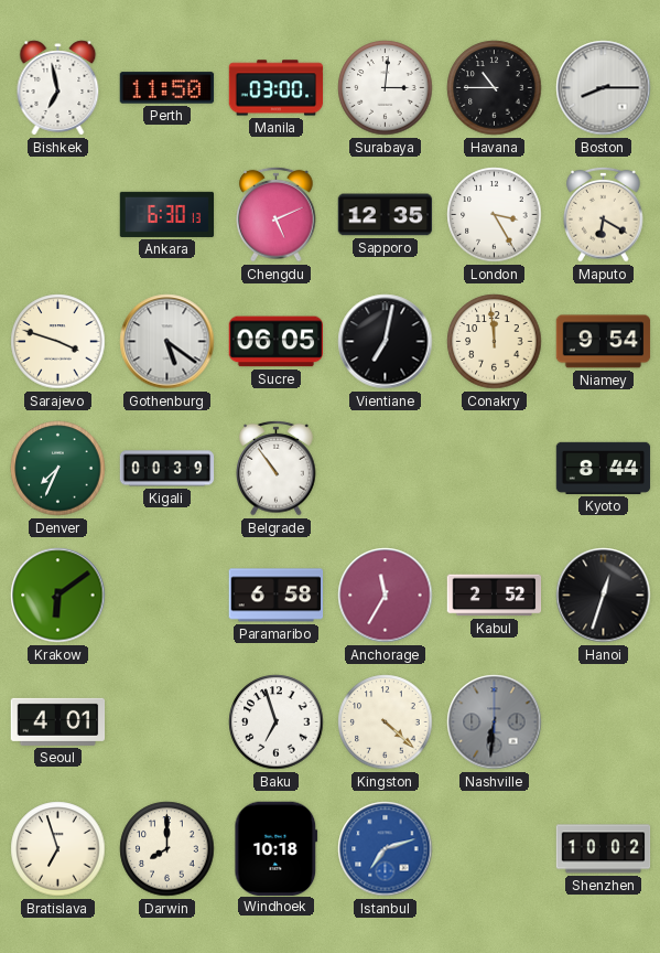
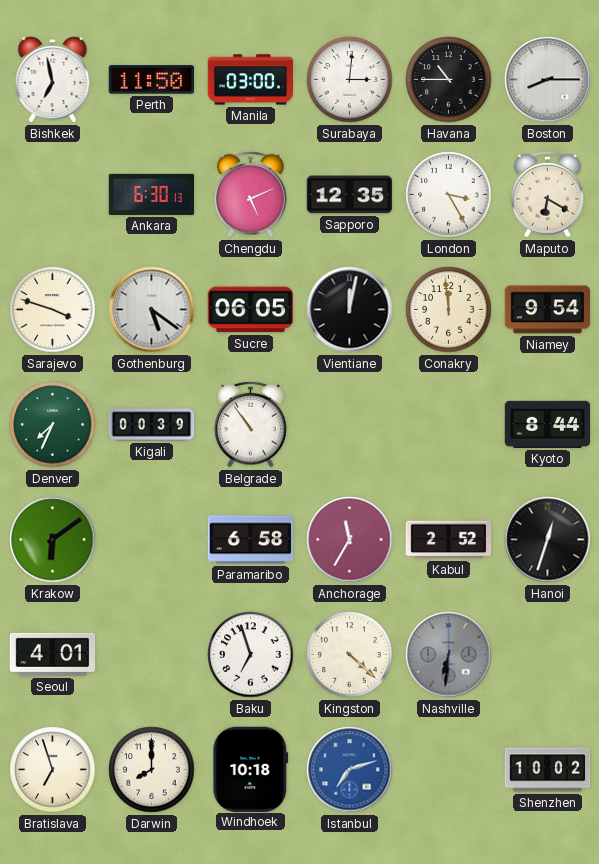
Vientiane: 7:02 -> 12:02 (350, 310)
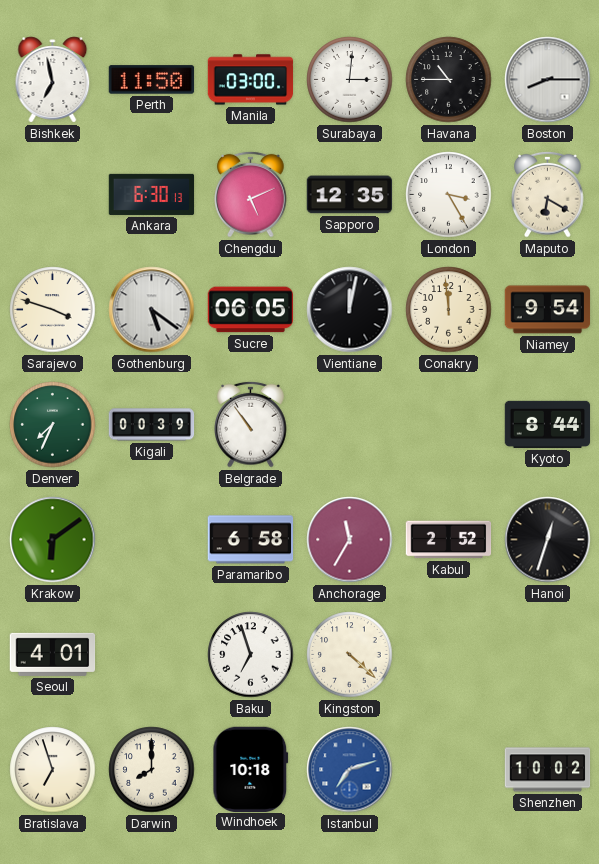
Nashville: 6:31 -> none (449, 655)
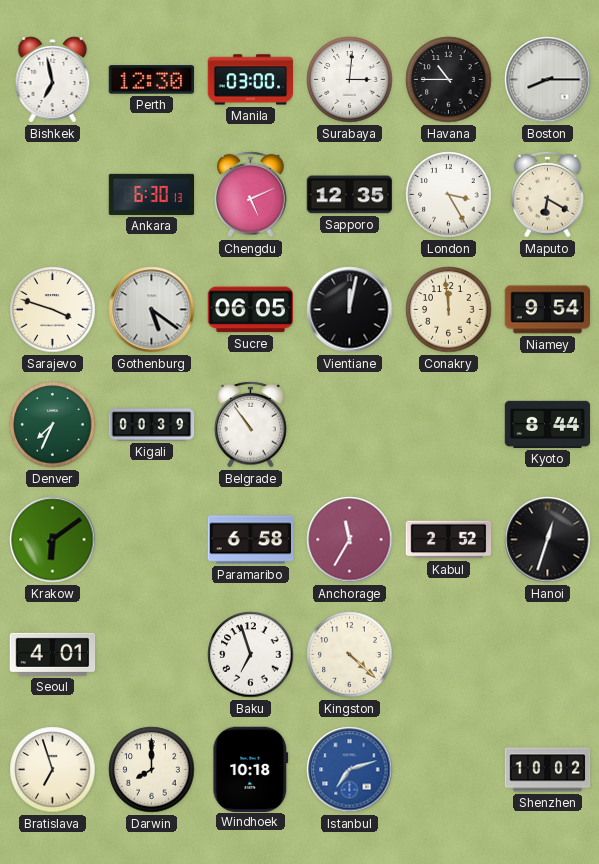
Perth: 11:50 -> 12:30 (152, 80)
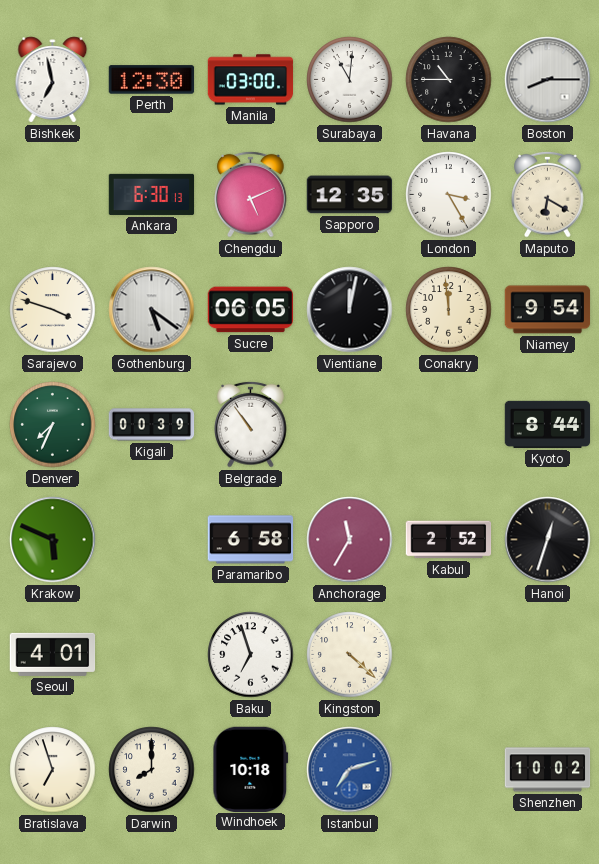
Surabaya: 3:01 -> 11:01 (350, 80)
Krakow: 6:09 -> 5:49 (53, 540)
